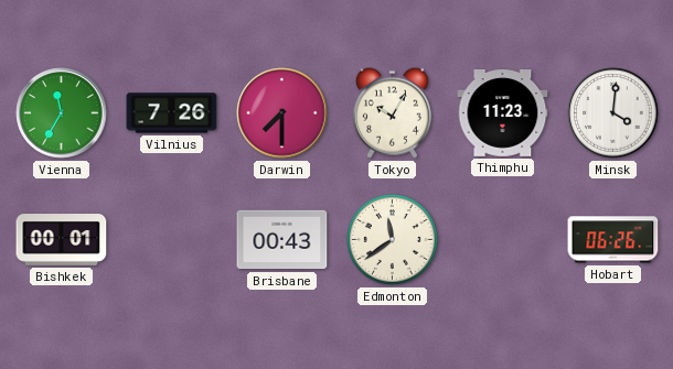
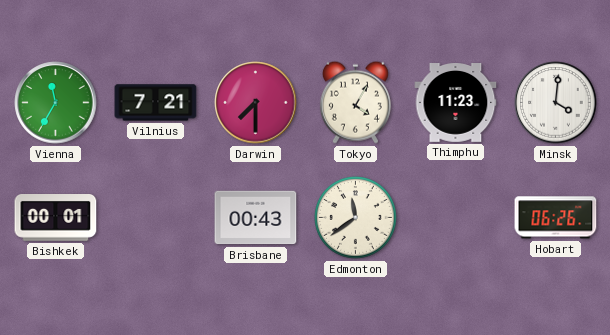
Vilnius: 7:26 -> 7:21 (156, 103)
Tokyo: 10:05 -> 4:05 (355, 102)
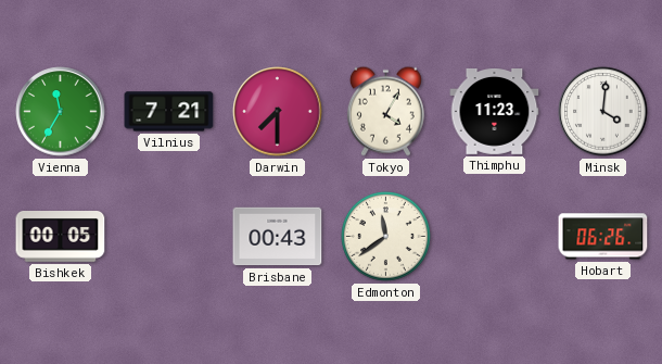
Bishkek: 00:01 -> 00:05 (61, 237)
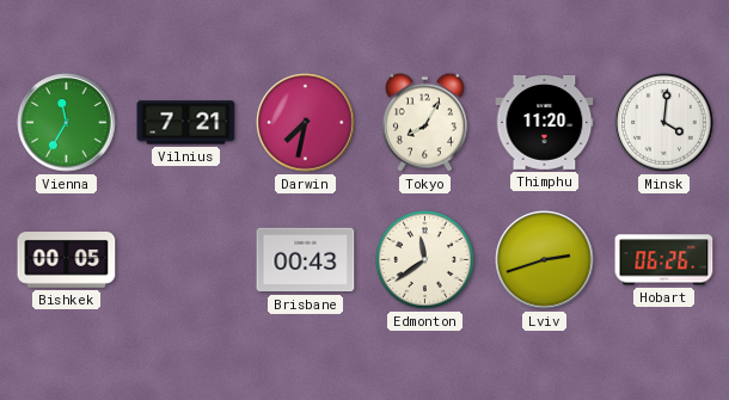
Darwin: 7:30 -> 7:32 (306, 123)
Tokyo: 4:05 -> 8:05 (424, 122)
Thimphu: 11:23 -> 11:20 (545, 123)
Lviv: none -> 2:42 (545, 260)
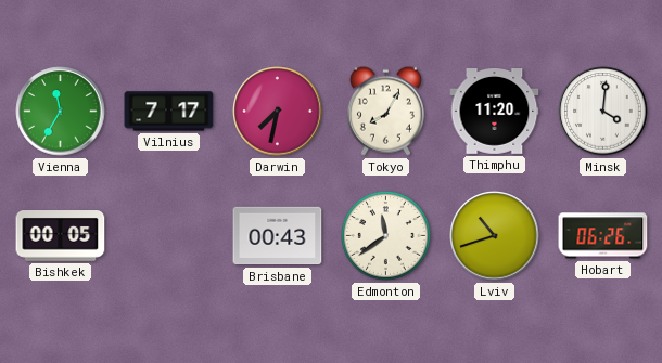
Vilnius: 7:21 -> 7:17 (169, 112)
Lviv: 2:42 -> 10:42 (495, 236)
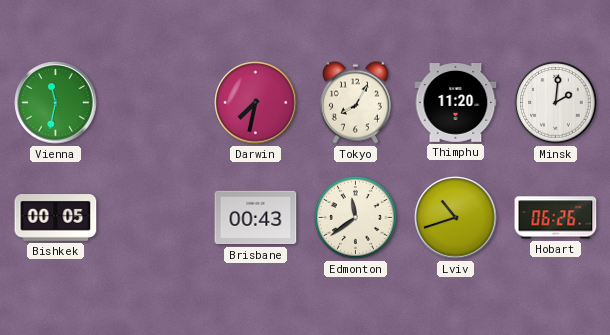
Vienna: 11:35 -> 11:32 (56, 103)
Vilnius: 7:17 -> none (169, 112)
Minsk: 4:01 -> 2:01 (556, 103)
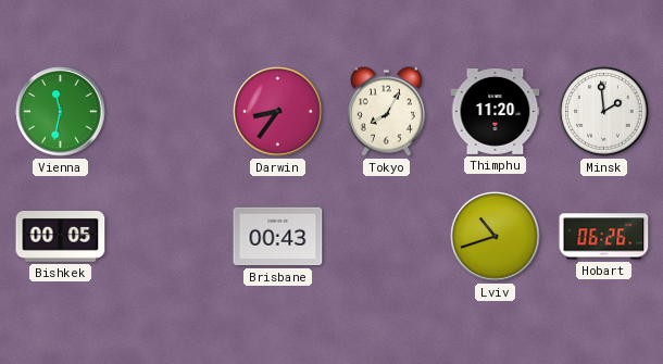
Darwin: 7:32 -> 8:36 (278, 112)
Minsk: 2:01 -> 1:59 (604, 112)
Edmonton: 11:39 -> none (356, 218)
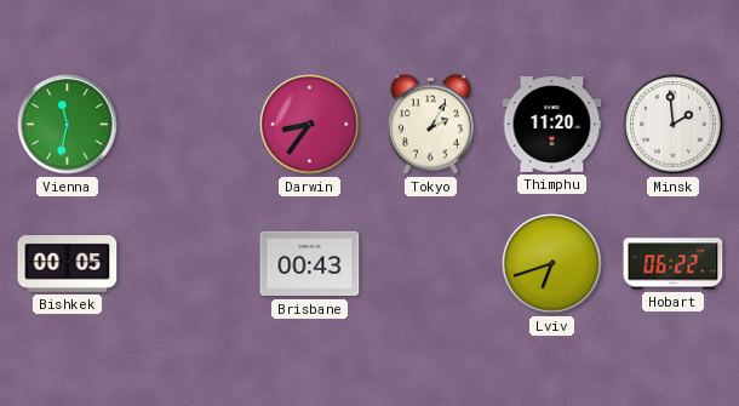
Tokyo: 8:05 -> 2:05 (430, 124)
Lviv: 10:42 -> 6:42 (552, 264)
Hobart: 06:26 -> 06:22 (674, 264)
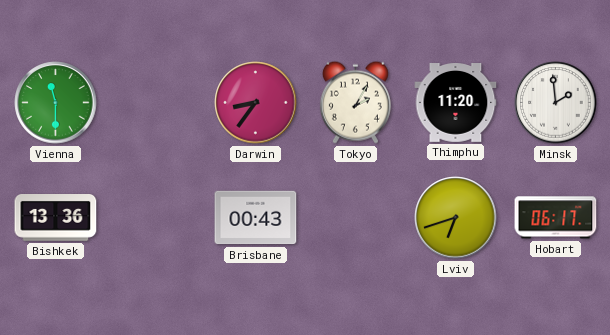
Vienna: 11:32 -> 11:30 (56, 103)
Bishkek: 00:05 -> 13:36 (56, 218)
Hobart: 06:22 -> 06:17 (556, 218)
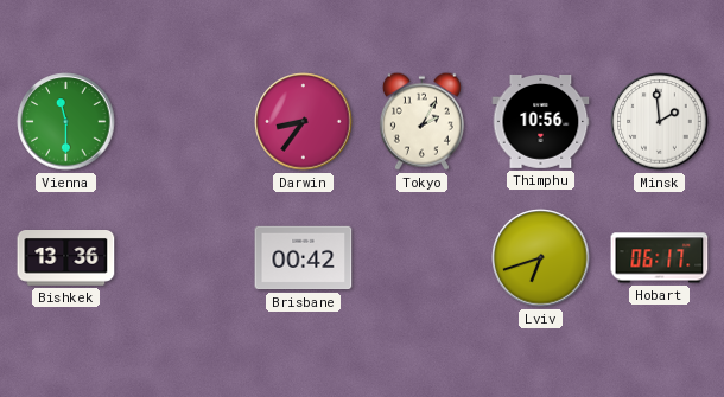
Thimphu: 11:20 -> 10:56 (541, 122)
Brisbane: 00:43 -> 00:42 (304, 258)
